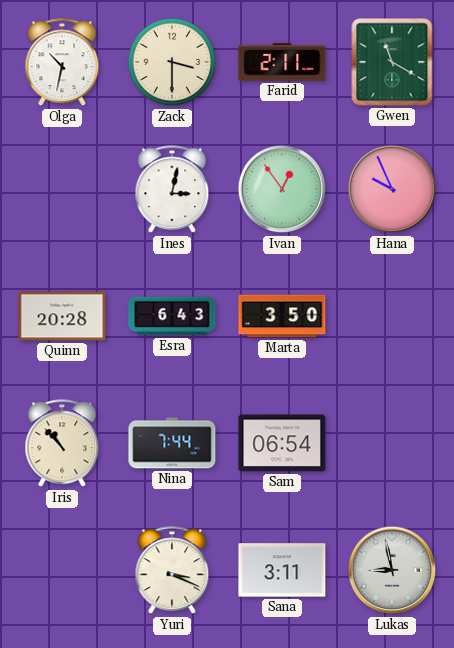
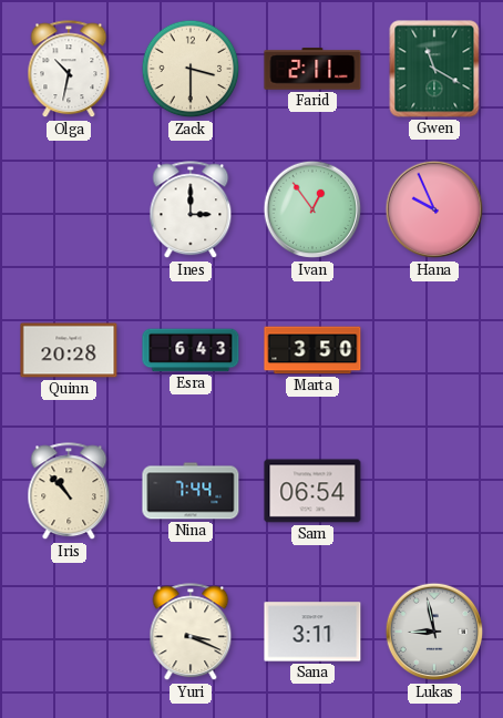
Ines: 3:02 -> 3:00 (191, 211)
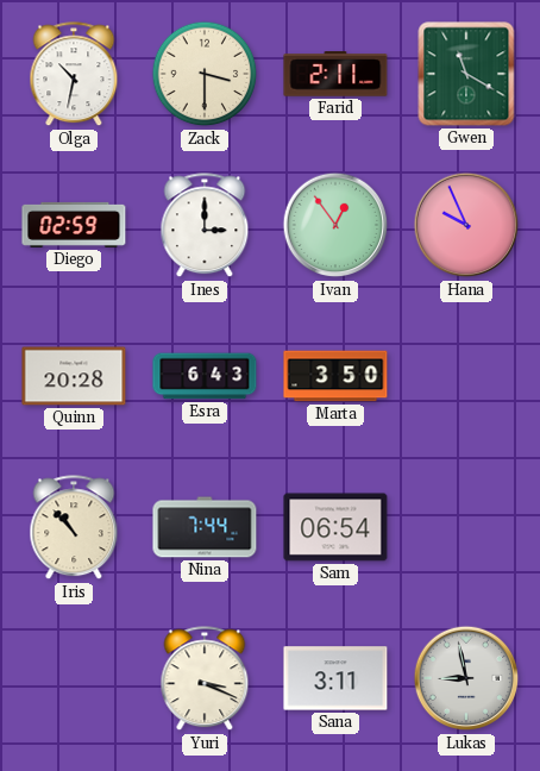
Diego: none -> 02:59 (74, 225)
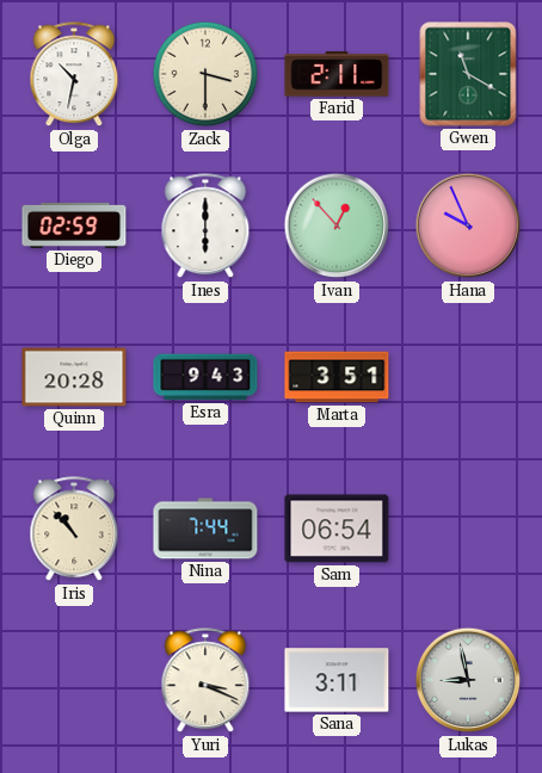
Ines: 3:00 -> 6:00 (205, 227)
Ivan: 12:54 -> 12:53 (337, 225)
Esra: 6:43 -> 9:43 (205, 377)
Marta: 3:50 -> 3:51 (337, 377)
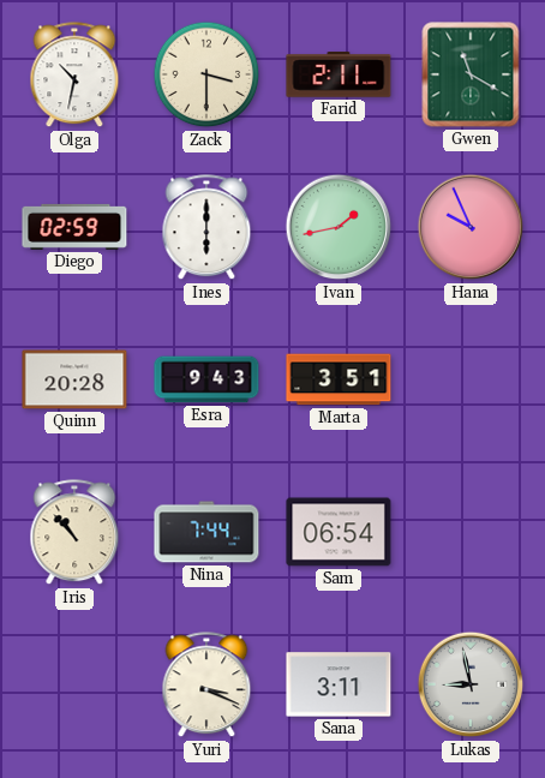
Ivan: 12:53 -> 1:43 (339, 227)
